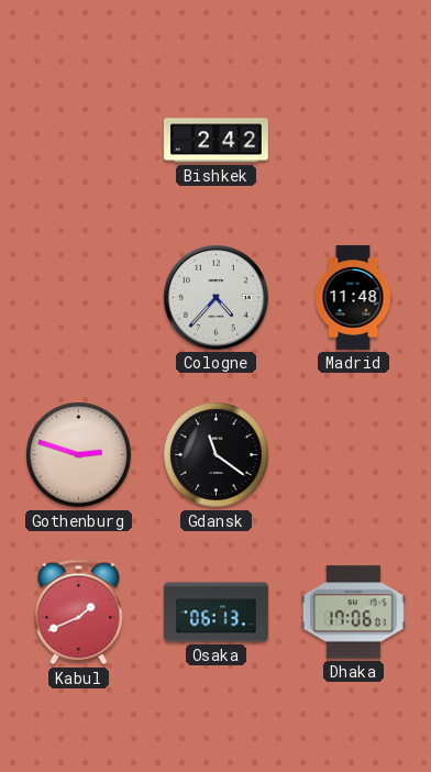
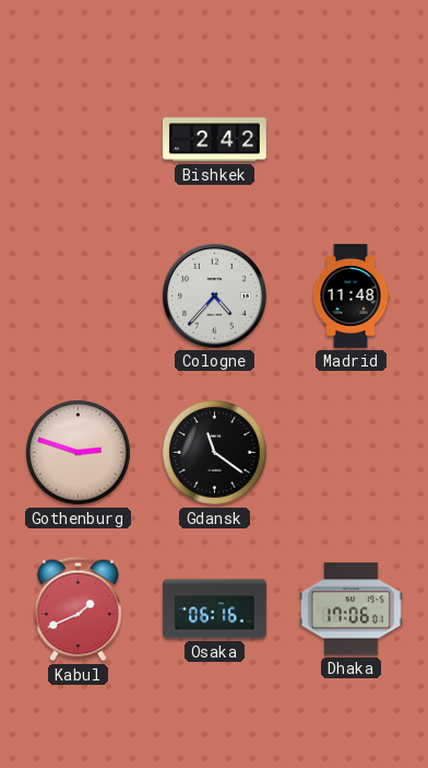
Osaka: 06:13 -> 06:16 (214, 609)
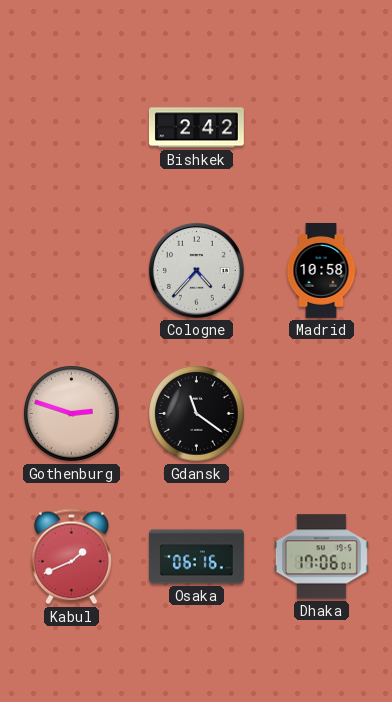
Madrid: 11:48 -> 10:58 (321, 270)
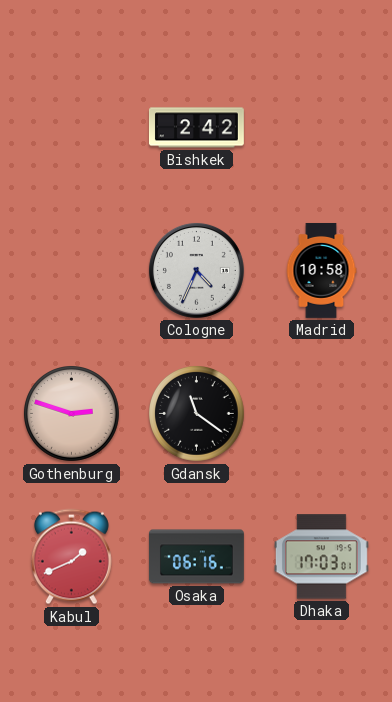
Cologne: 4:37 -> 4:34 (196, 270)
Dhaka: 17:06 -> 17:03 (321, 557)
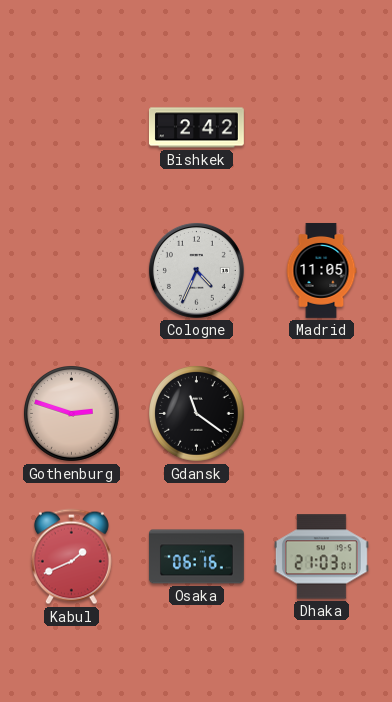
Madrid: 10:58 -> 11:05 (321, 270)
Dhaka: 17:03 -> 21:03 (321, 557)
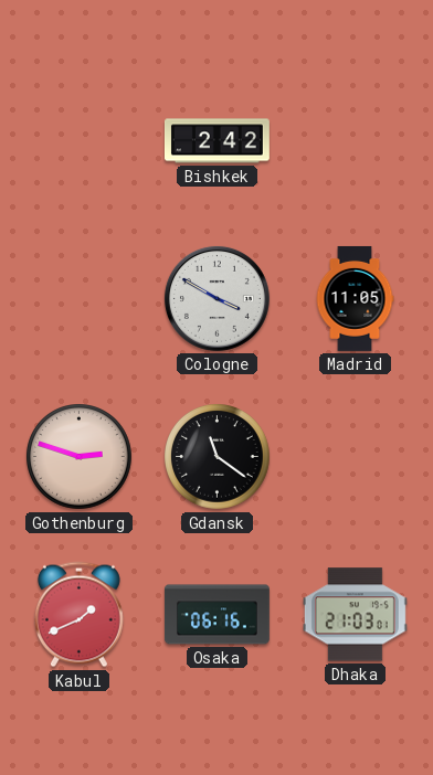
Cologne: 4:34 -> 3:50 (216, 298)
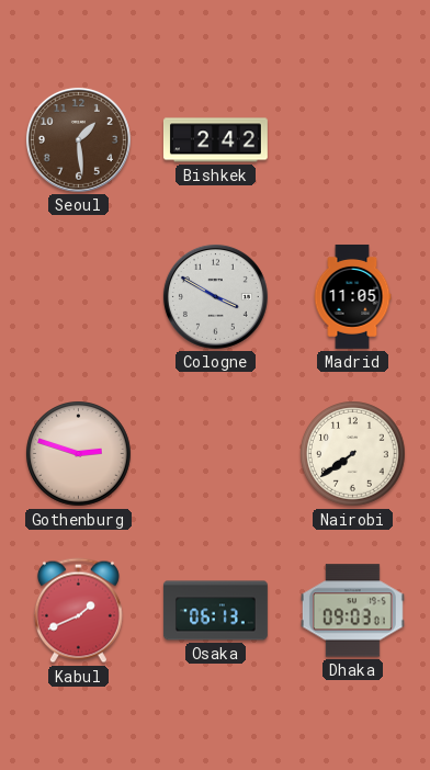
Seoul: none -> 1:29 (78, 139)
Gdansk: 11:21 -> none (218, 457)
Nairobi: none -> 7:39 (353, 454)
Osaka: 06:16 -> 06:13 (215, 611)
Dhaka: 21:03 -> 09:03 (352, 611)
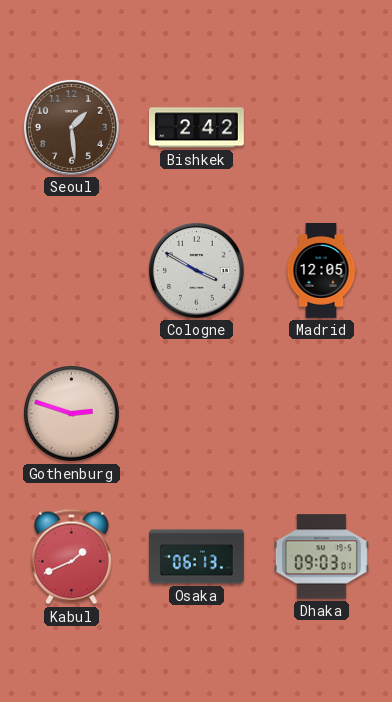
Madrid: 11:05 -> 12:05 (321, 270)
Nairobi: 7:39 -> none (353, 454)
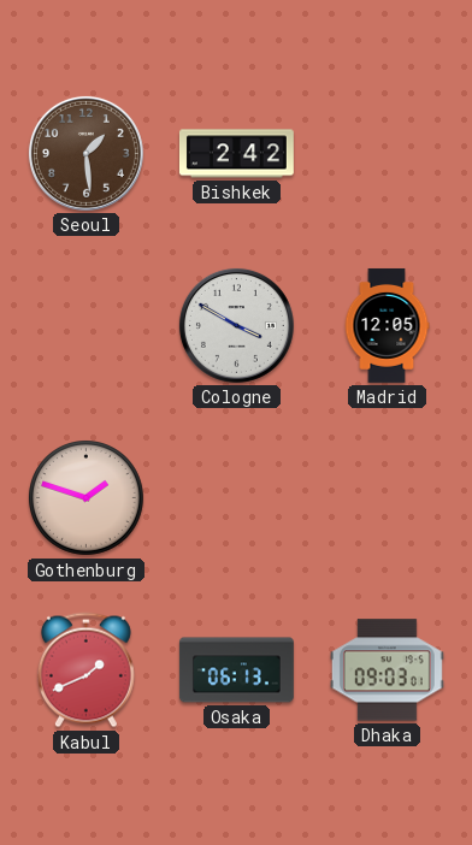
Gothenburg: 2:48 -> 1:48 (87, 498)
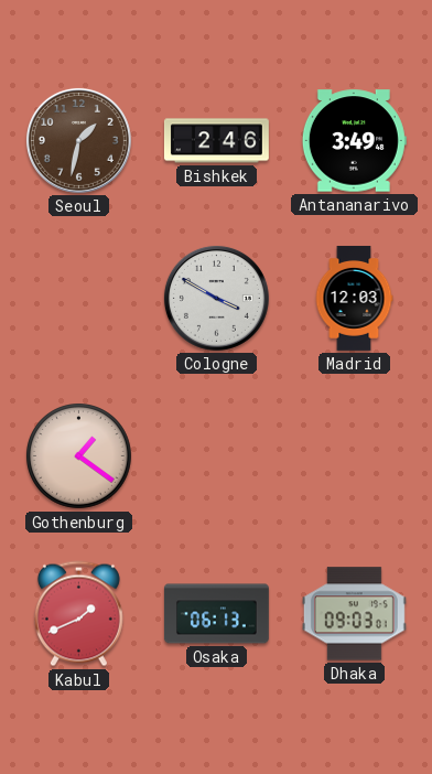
Seoul: 1:29 -> 1:32 (78, 140)
Bishkek: 2:42 -> 2:46 (216, 141)
Antananarivo: none -> 3:49 (354, 141)
Madrid: 12:05 -> 12:03 (354, 298)
Gothenburg: 1:48 -> 1:21 (79, 456)
